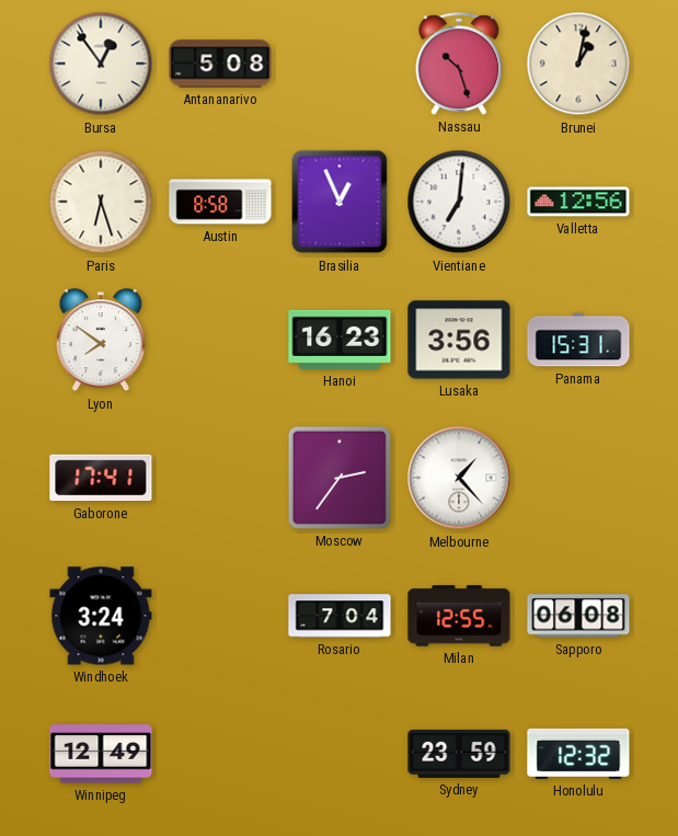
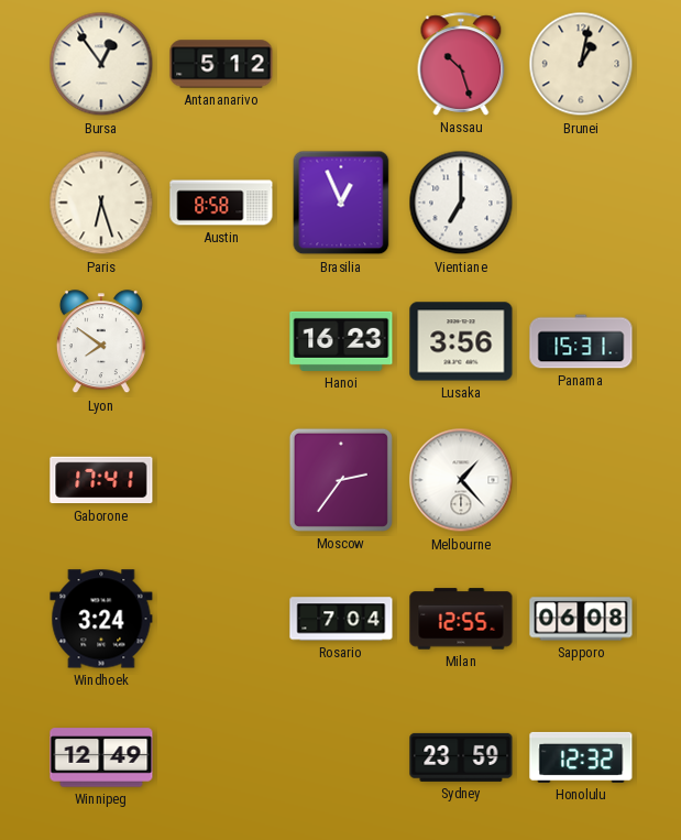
Antananarivo: 5:08 -> 5:12 (221, 64)
Vientiane: 7:01 -> 7:00 (461, 203)
Valletta: 12:56 -> none (578, 202)
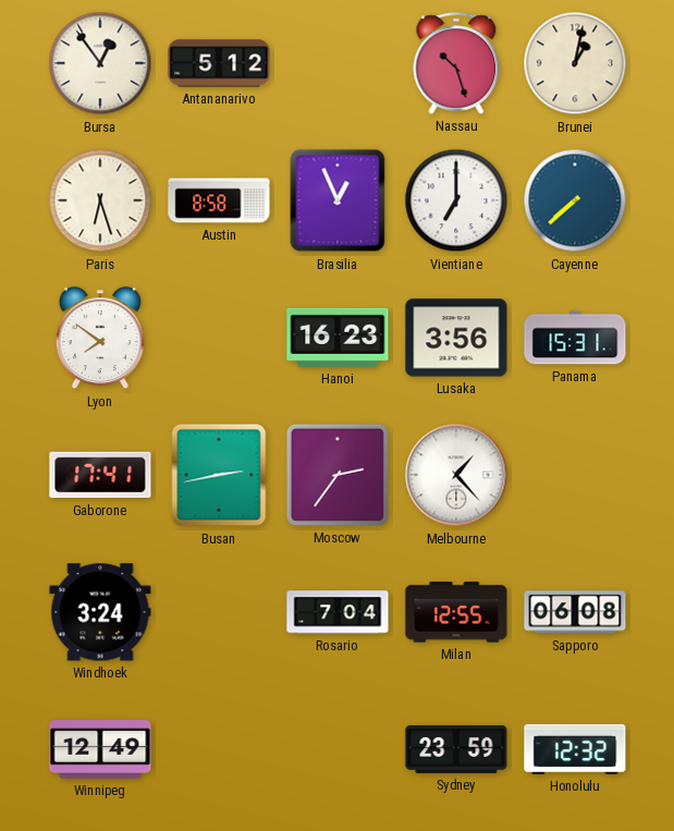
Cayenne: none -> 7:38 (575, 200)
Busan: none -> 2:43 (219, 475)
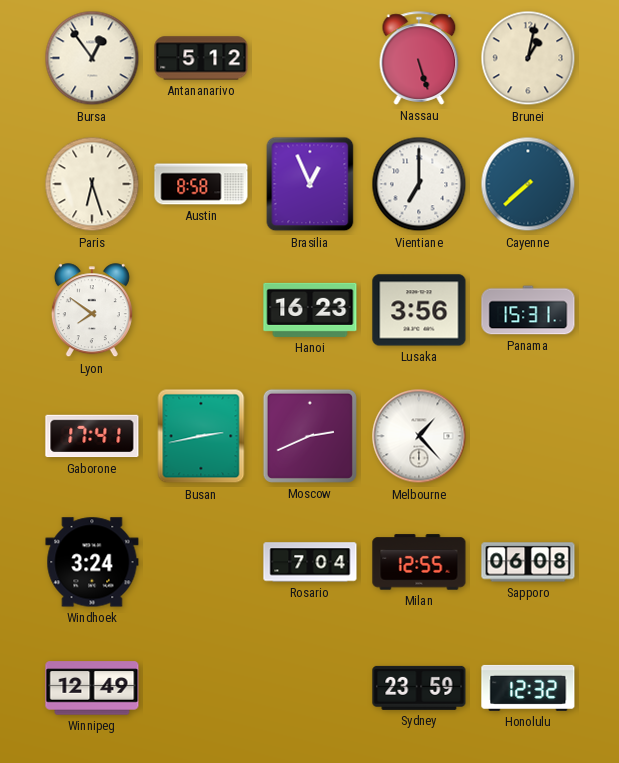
Nassau: 10:27 -> 5:27 (419, 58)
Moscow: 2:36 -> 2:41 (310, 436)
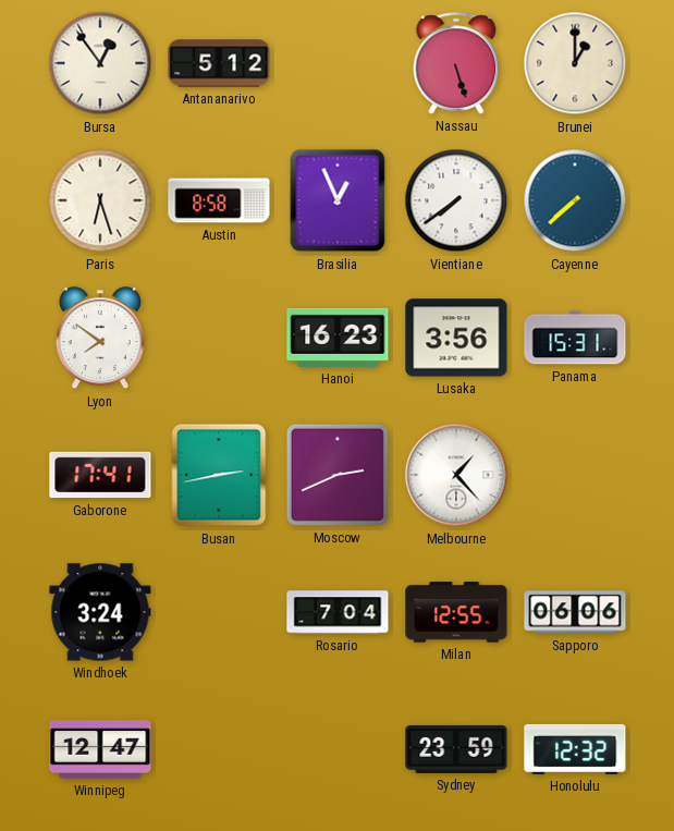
Brunei: 1:02 -> 1:00 (575, 63)
Vientiane: 7:00 -> 7:39 (456, 200)
Sapporo: 06:08 -> 06:06 (575, 612)
Winnipeg: 12:49 -> 12:47 (100, 749)
